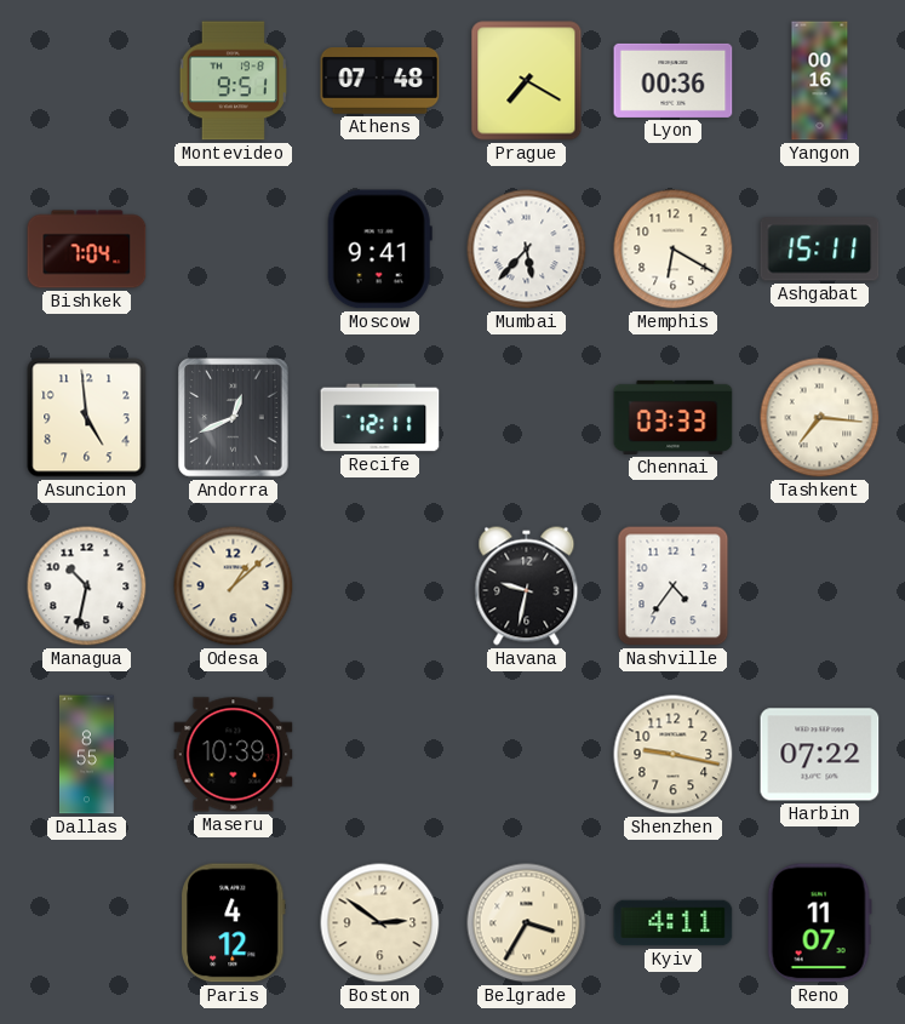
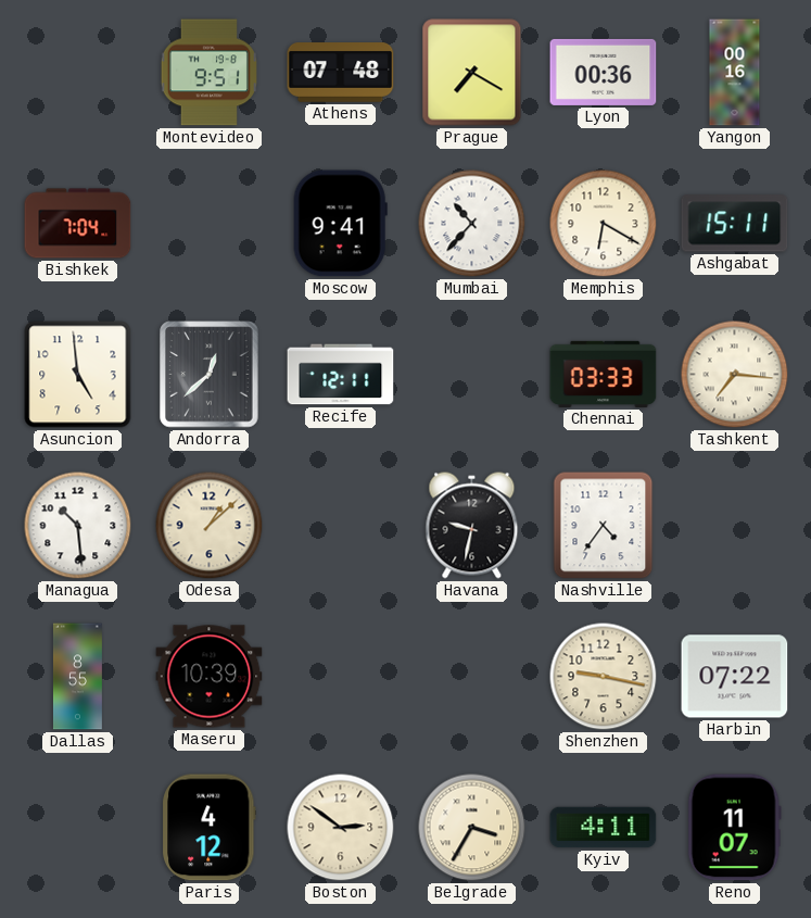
Mumbai: 5:37 -> 10:37 (472, 224)
Andorra: 12:41 -> 12:38 (210, 375)
Managua: 10:32 -> 10:29 (78, 526)
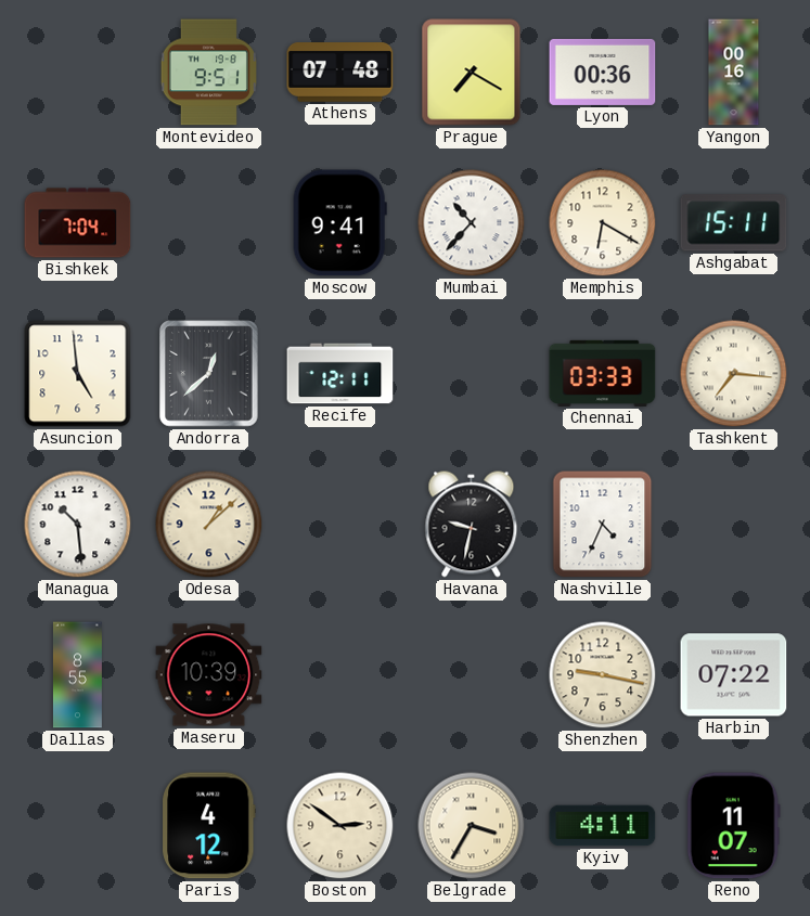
Nashville: 4:36 -> 4:34 (603, 525)
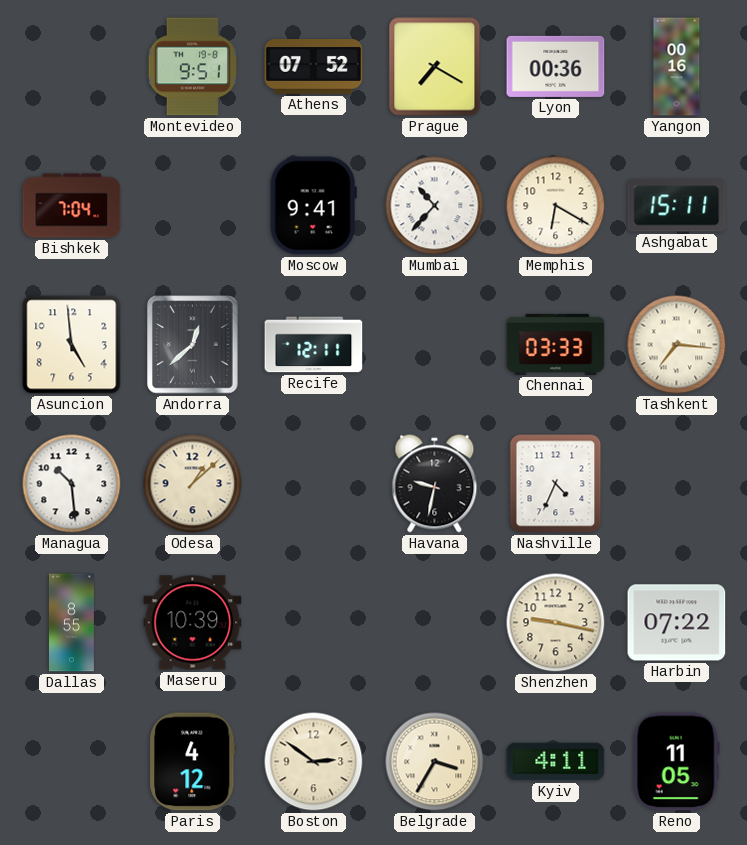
Athens: 07:48 -> 07:52 (314, 67)
Reno: 11:07 -> 11:05 (676, 762)
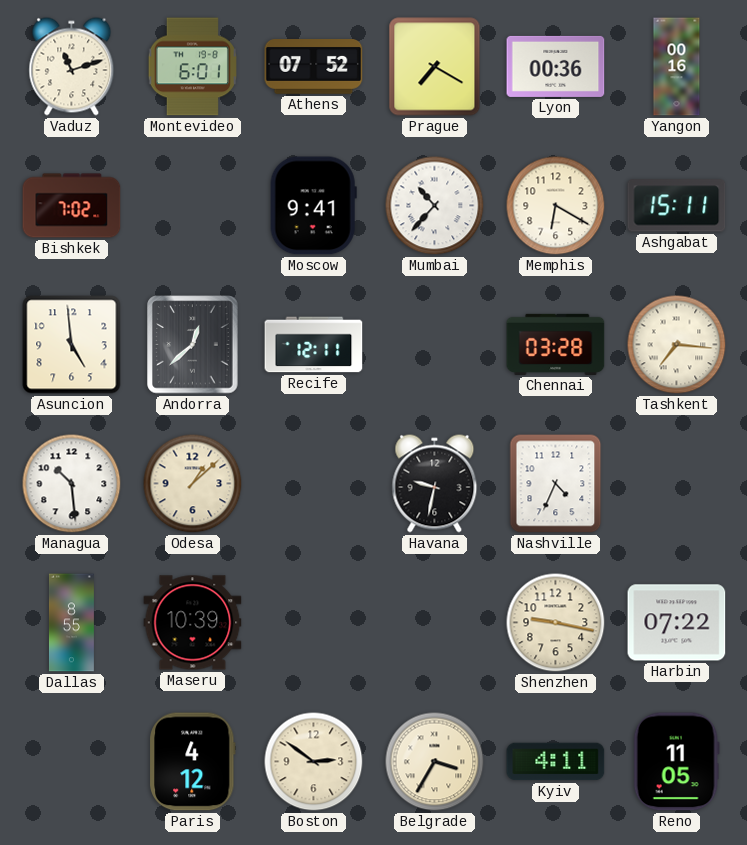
Vaduz: none -> 11:12 (72, 67)
Montevideo: 9:51 -> 6:01 (192, 67)
Bishkek: 7:04 -> 7:02 (72, 206)
Chennai: 03:33 -> 03:28 (556, 344)
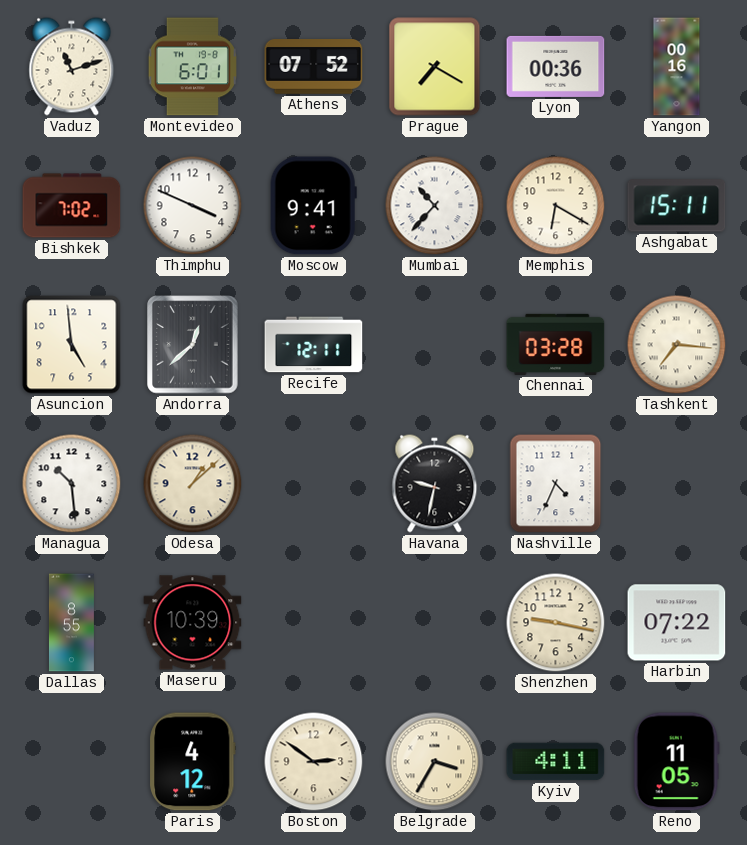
Thimphu: none -> 3:49 (193, 206)
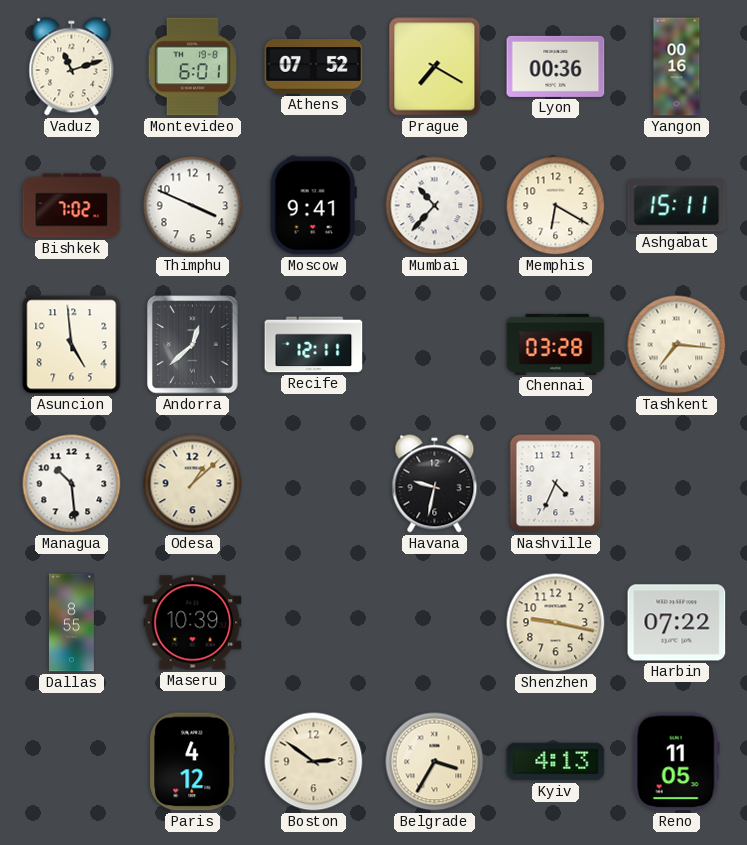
Kyiv: 4:11 -> 4:13 (556, 762)
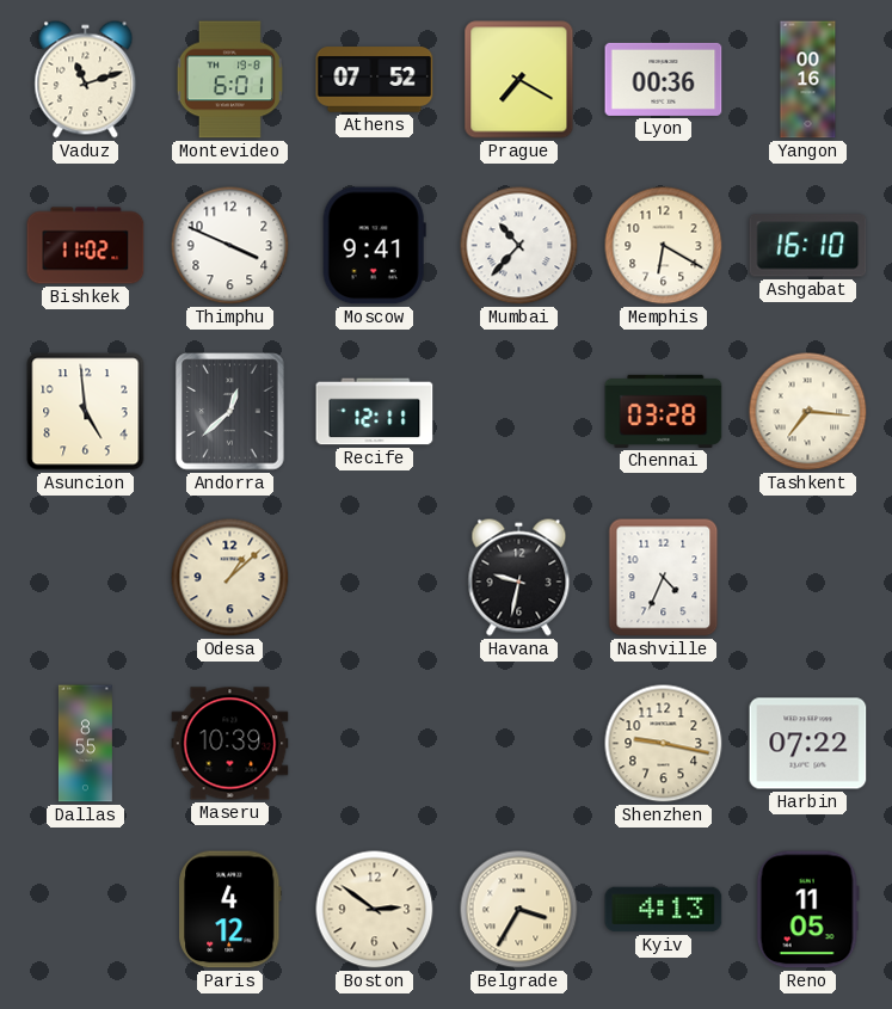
Bishkek: 7:02 -> 11:02 (86, 246)
Ashgabat: 15:11 -> 16:10 (808, 246)
Managua: 10:29 -> none (72, 484)
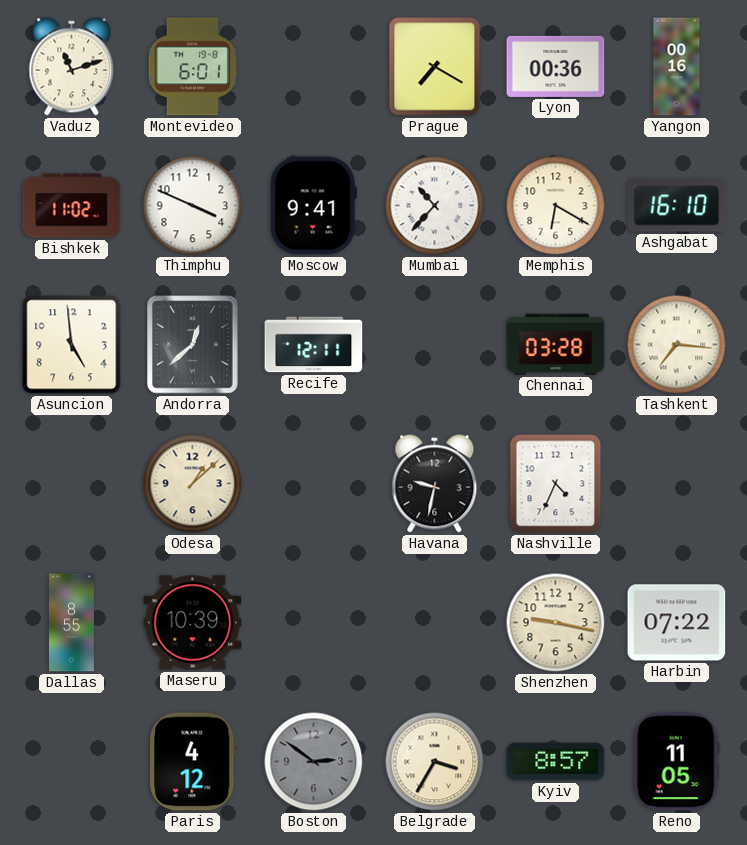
Athens: 07:52 -> none (375, 80)
Boston dial: cream -> grey (314, 762)
Kyiv: 4:13 -> 8:57 (556, 762)
